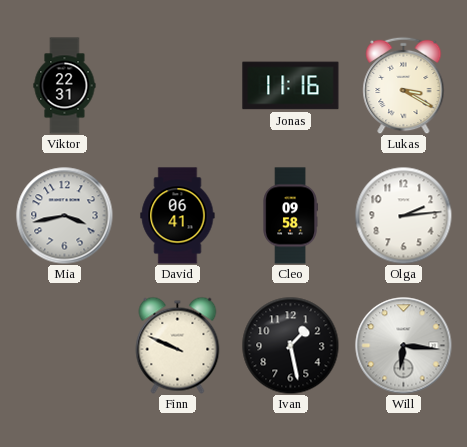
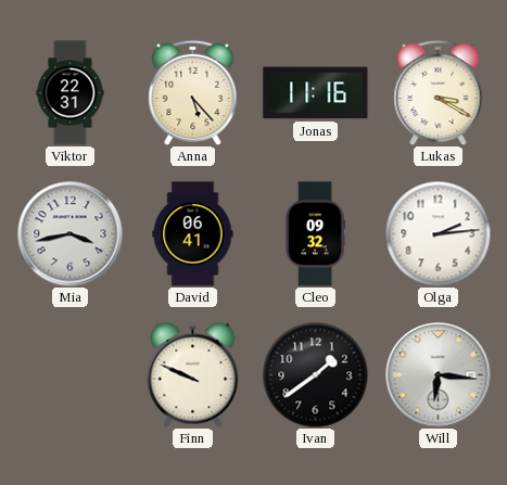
Anna: none -> 5:23 (193, 92)
Cleo: 09:58 -> 09:32 (315, 234)
Ivan: 1:28 -> 1:39 (315, 374)
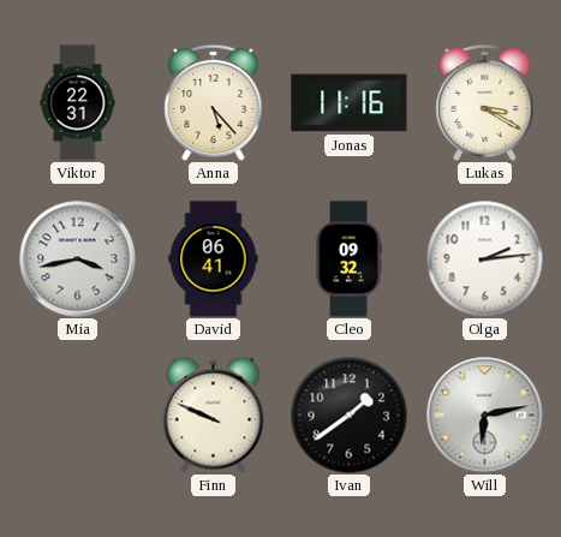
Will: 6:16 -> 6:13 (485, 416)
